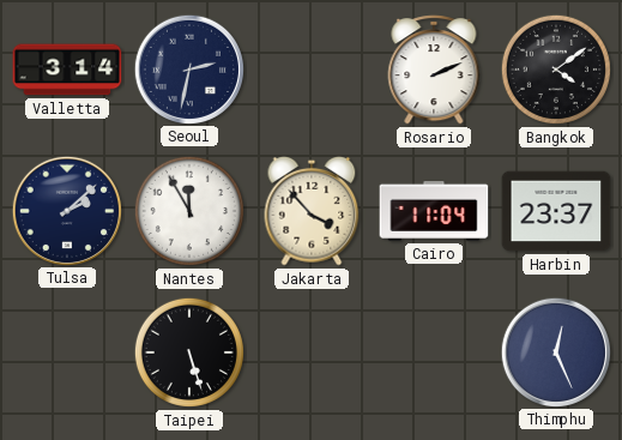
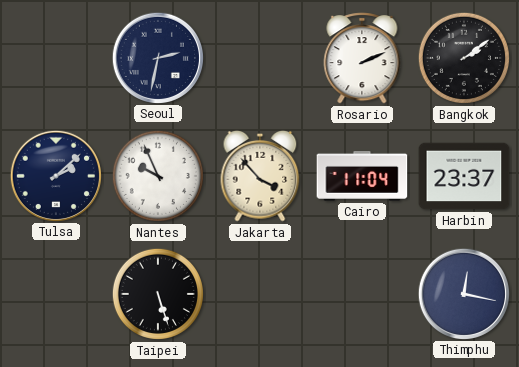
Valletta: 3:14 -> none (67, 70)
Bangkok: 4:09 -> 2:09 (464, 58)
Nantes: 11:55 -> 9:56 (158, 176)
Thimphu: 12:26 -> 12:17 (463, 293)
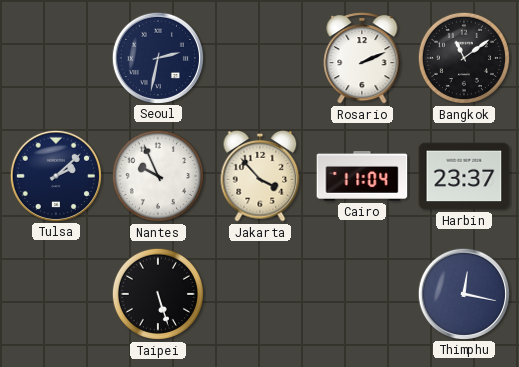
Bangkok: 2:09 -> 11:09 (464, 58)
